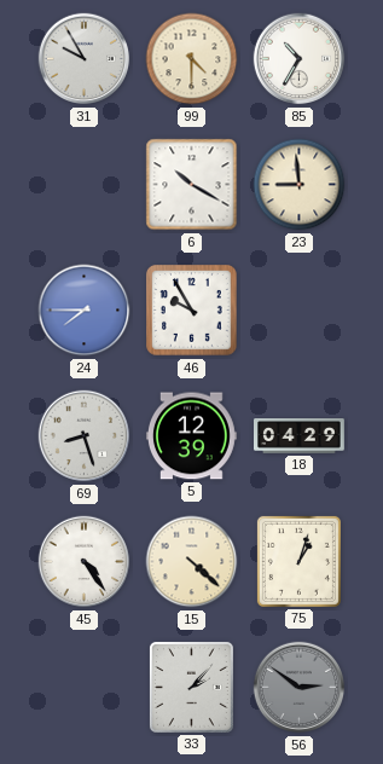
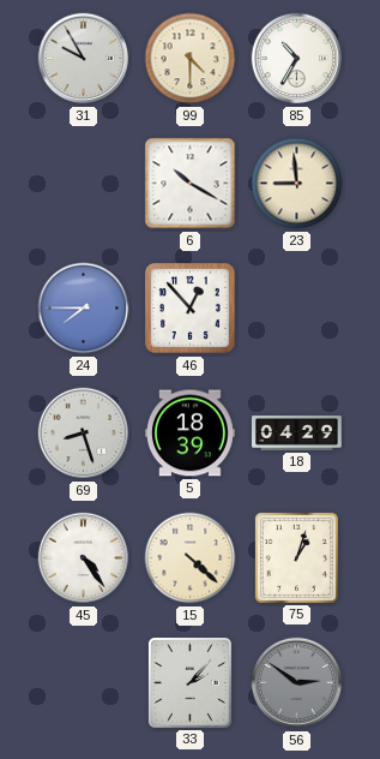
46: 9:55 -> 12:53 (191, 309)
5: 12:39 -> 18:39 (189, 434)
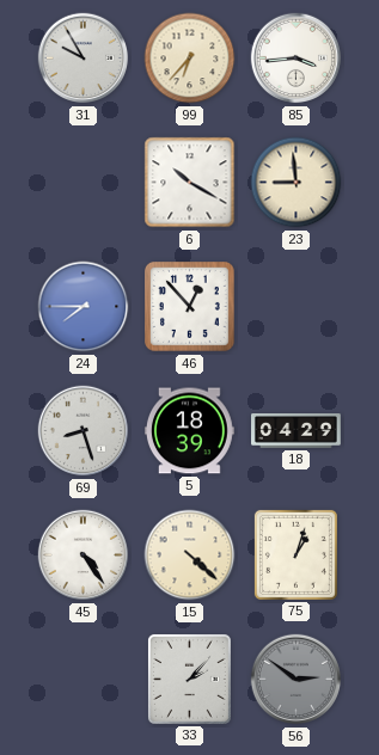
99: 4:30 -> 6:37 (190, 59)
85: 10:35 -> 3:44 (297, 59)
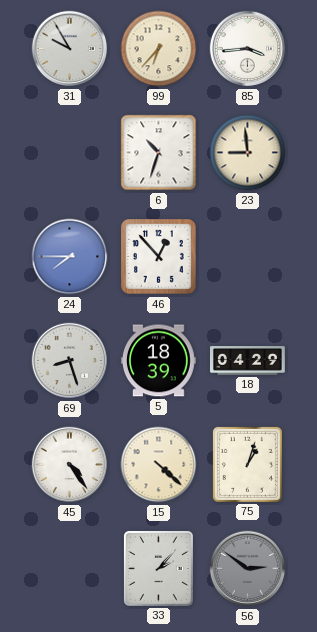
6: 10:20 -> 10:33 (159, 153)
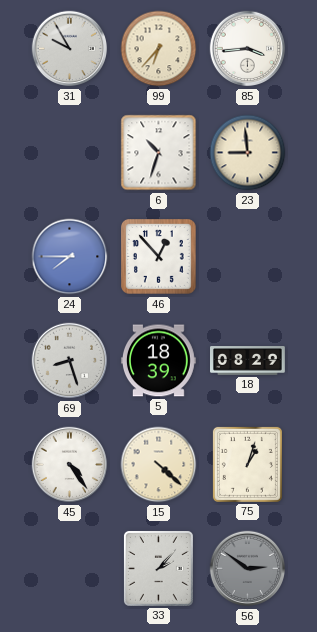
18: 04:29 -> 08:29 (248, 361)
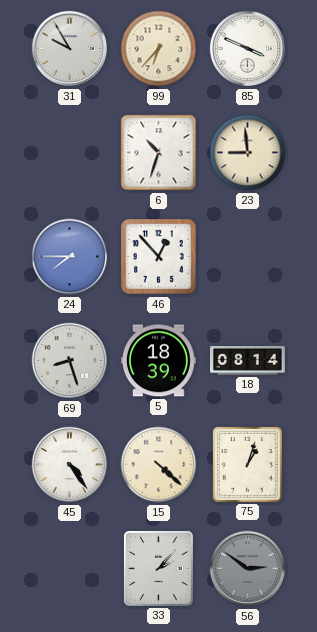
85: 3:44 -> 3:49 (248, 49)
18: 08:29 -> 08:14 (248, 361)
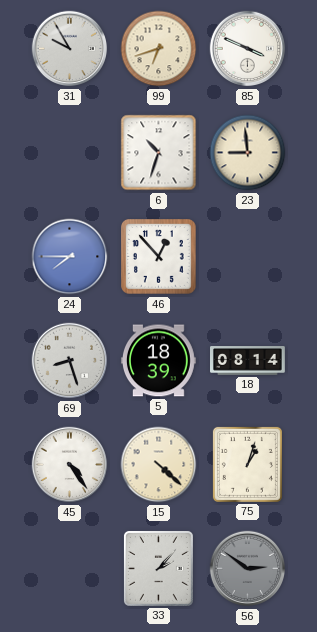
99: 6:37 -> 6:42 (159, 49)
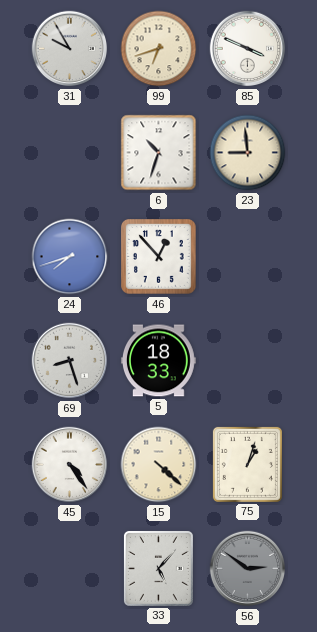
24: 7:45 -> 7:42 (70, 257)
5: 18:39 -> 18:33 (158, 361)
18: 08:14 -> none (248, 361)
33: 2:07 -> 5:07 (158, 568)
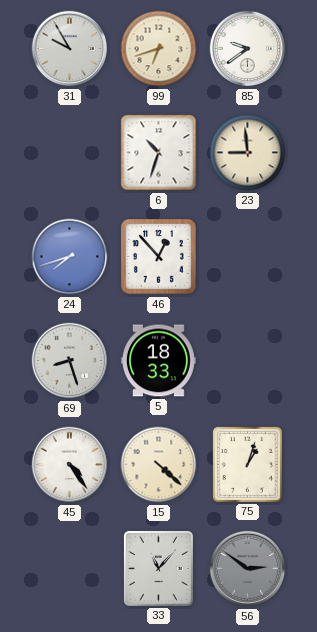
85: 3:49 -> 9:39 (248, 49)
33: 5:07 -> 11:07 (158, 568)
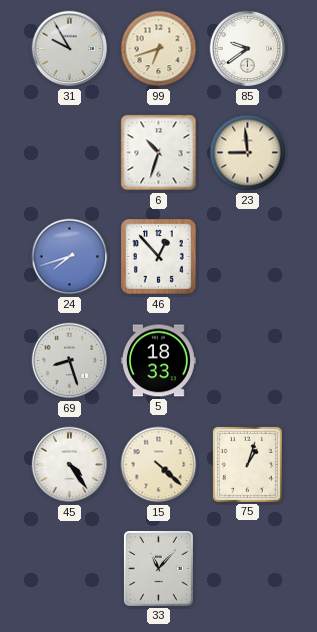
56: 2:51 -> none (248, 569)
